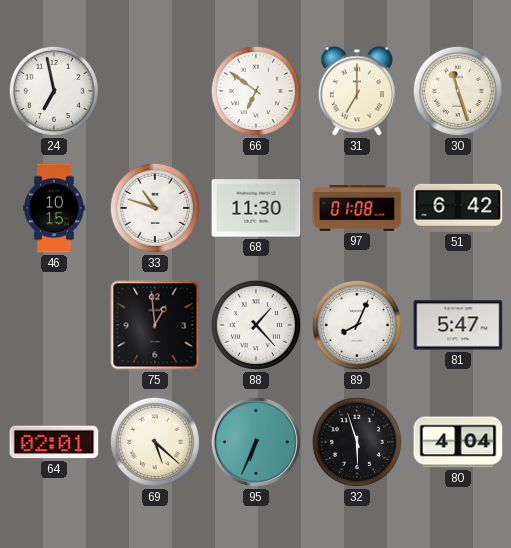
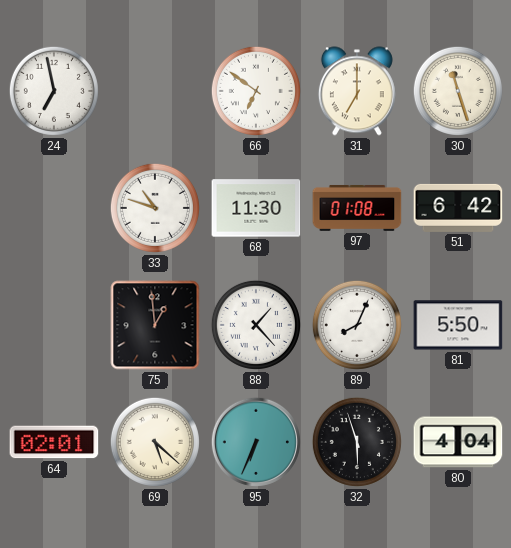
46: 10:15 -> none (55, 208)
81: 5:47 -> 5:50 (458, 325)
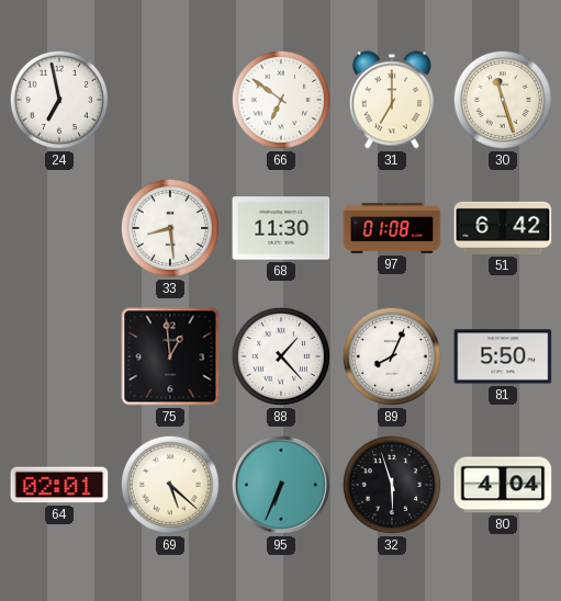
33: 10:48 -> 8:29 (170, 228)
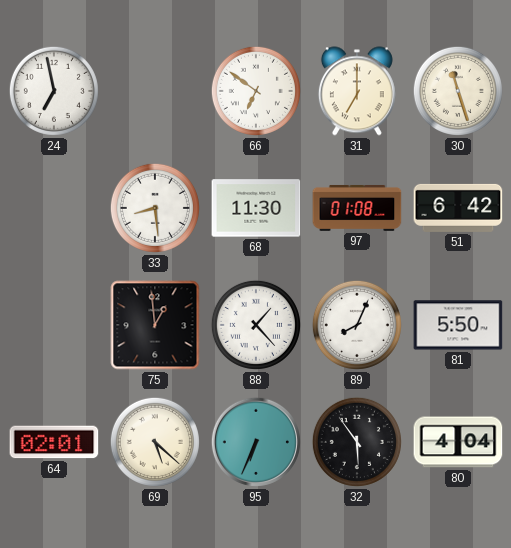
32: 5:57 -> 5:54 (357, 442)
